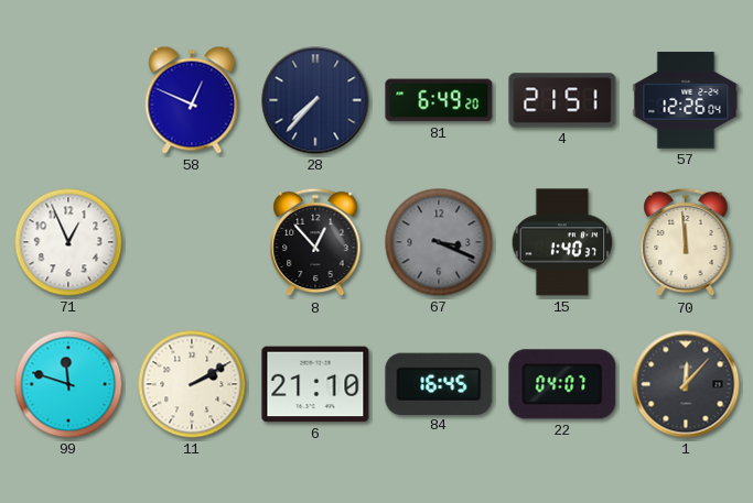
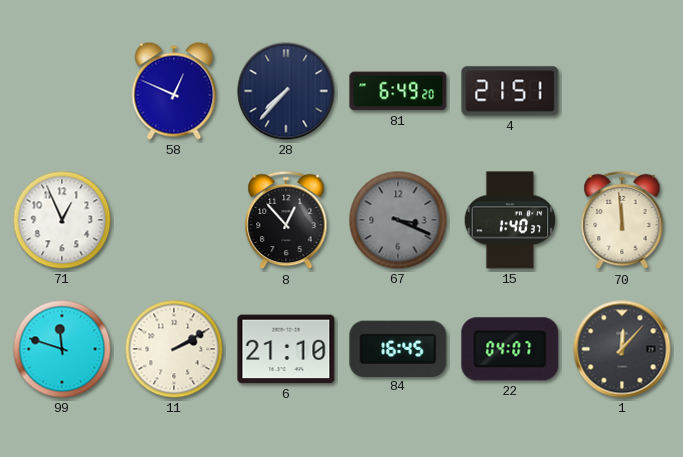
57: 12:26 -> none (686, 100)
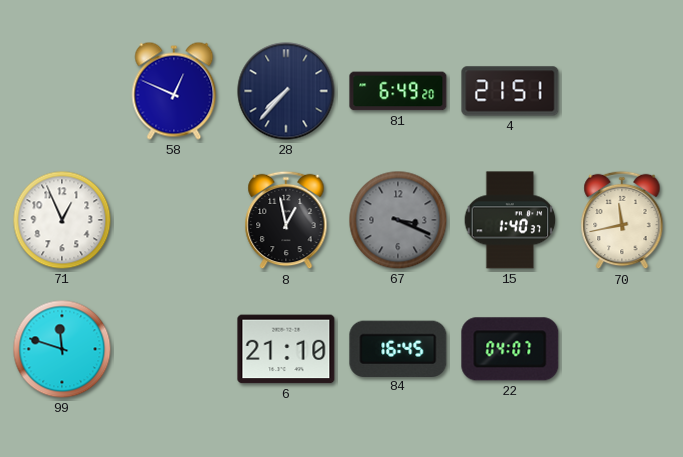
8: 12:53 -> 12:58 (286, 220)
70: 11:59 -> 11:43 (622, 220)
11: 2:10 -> none (174, 349)
1: 12:07 -> none (622, 349)
